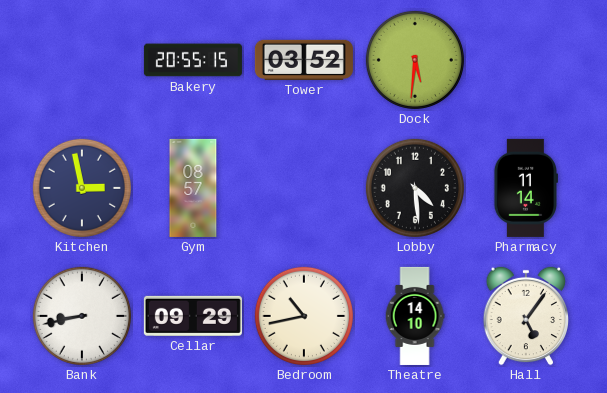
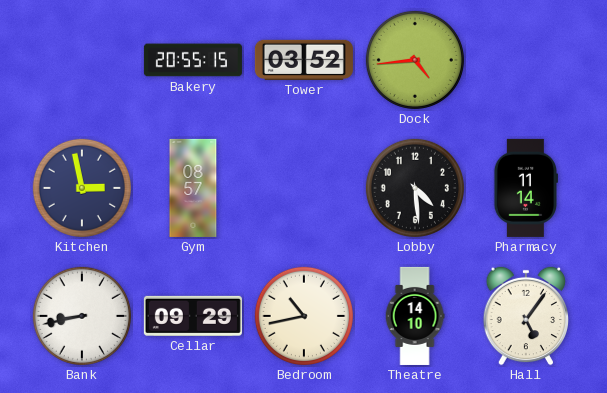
Dock: 5:31 -> 4:44 (415, 60)
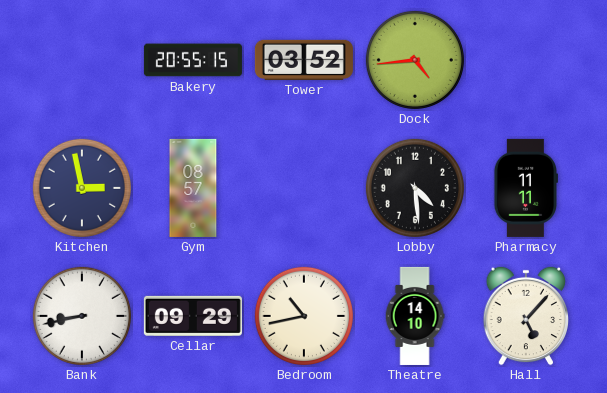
Pharmacy: 11:14 -> 11:11 (525, 188)
Hall: 5:06 -> 5:07 (525, 316)
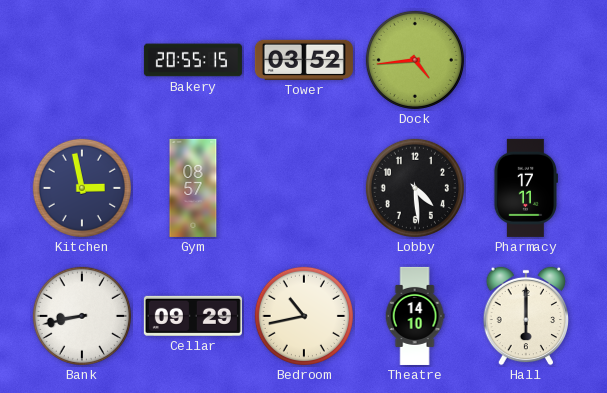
Pharmacy: 11:11 -> 17:11 (525, 188)
Hall: 5:07 -> 6:00 (525, 316)
